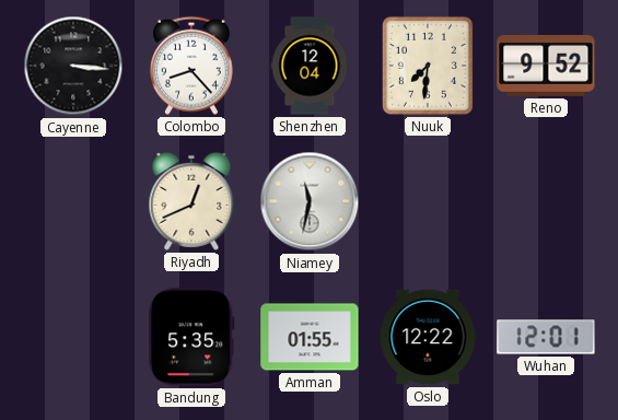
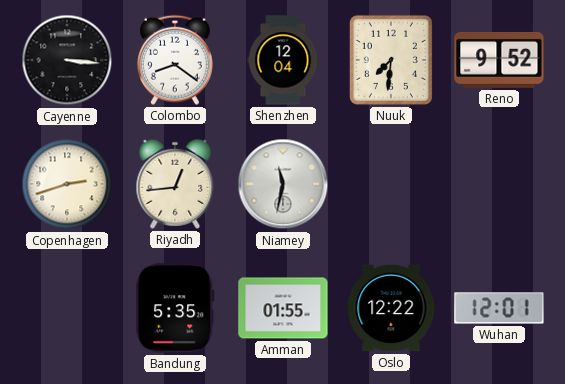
Colombo: 8:23 -> 8:21 (175, 60)
Copenhagen: none -> 2:42 (67, 184)
Riyadh: 12:41 -> 12:44 (175, 184)
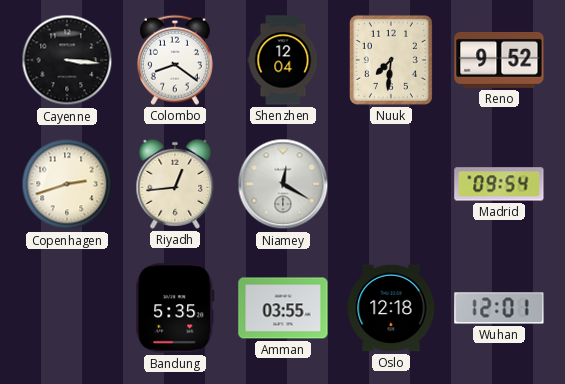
Niamey: 11:32 -> 12:20 (283, 184)
Madrid: none -> 09:54 (499, 184)
Amman: 01:55 -> 03:55 (283, 308)
Oslo: 12:22 -> 12:18 (391, 308)
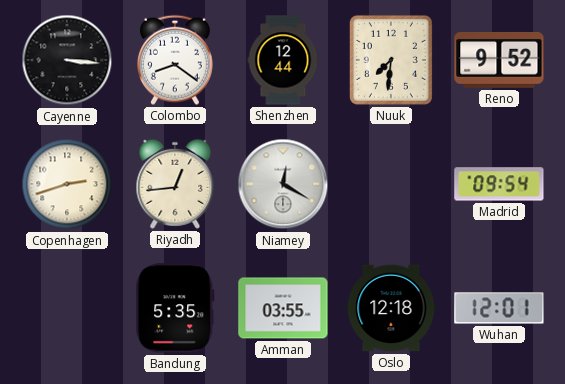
Shenzhen: 12:04 -> 12:44 (283, 60)
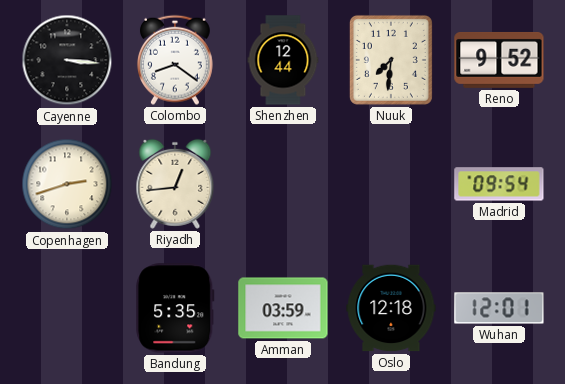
Niamey: 12:20 -> none (283, 184)
Amman: 03:55 -> 03:59 (283, 308)
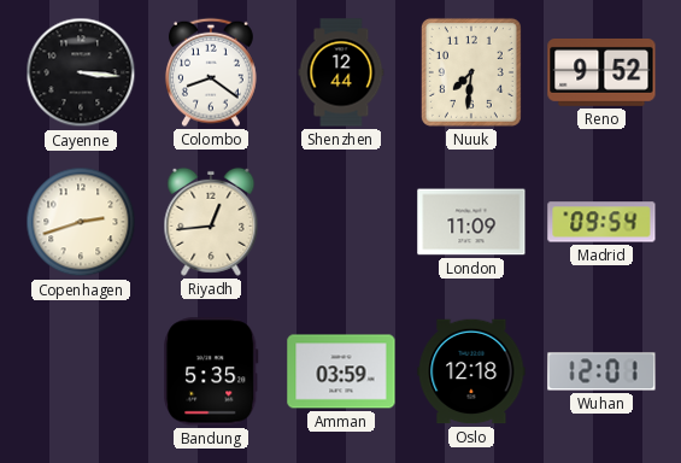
London: none -> 11:09 (471, 222)
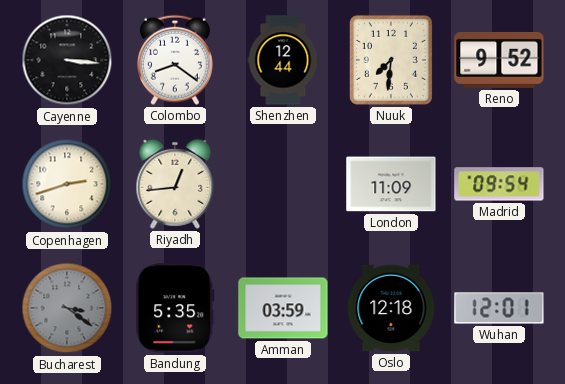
Bucharest: none -> 3:21 (67, 308)
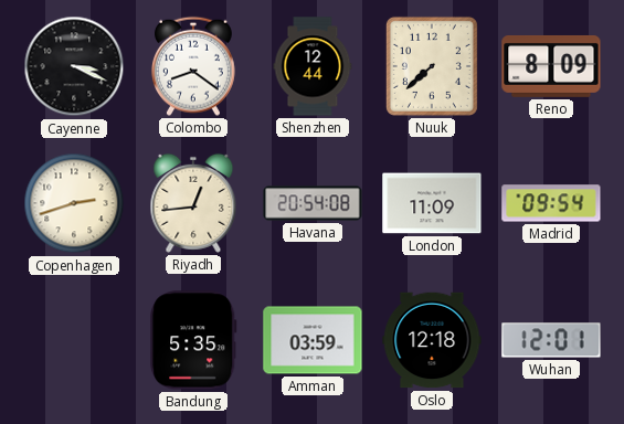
Cayenne: 3:16 -> 3:19 (74, 66)
Nuuk: 7:31 -> 7:38 (432, 66)
Reno: 9:52 -> 8:09 (551, 66)
Havana: none -> 20:54 (313, 203)
Bucharest: 3:21 -> none (67, 308)
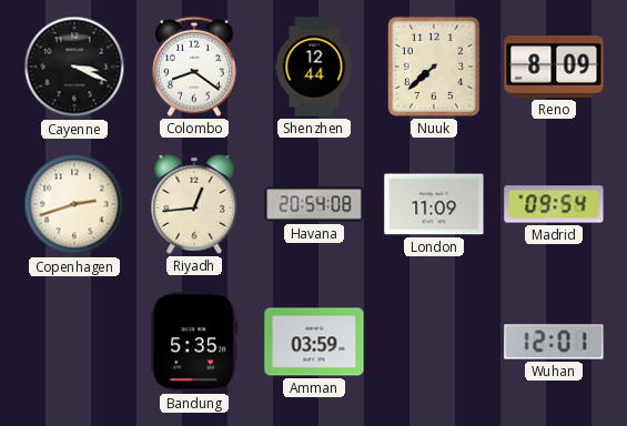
Oslo: 12:18 -> none (432, 340)
